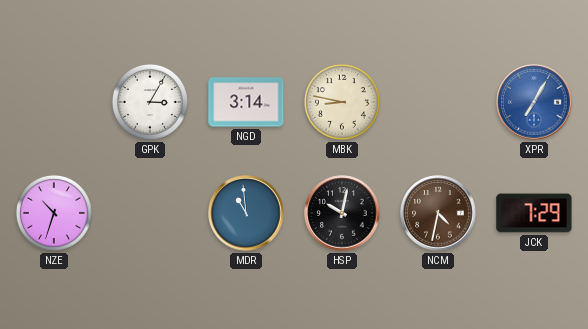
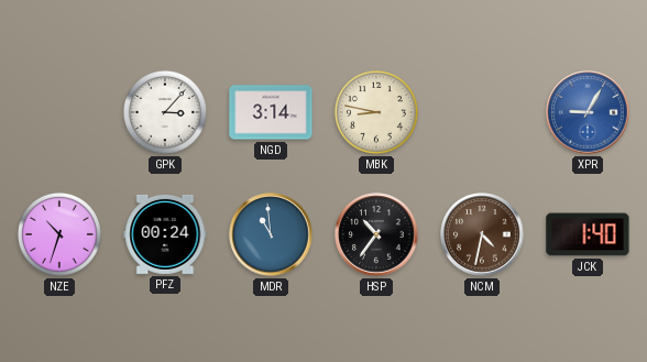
GPK: 3:05 -> 3:07 (165, 112)
XPR: 7:05 -> 9:05 (588, 112)
PFZ: none -> 00:24 (165, 234)
HSP: 10:02 -> 10:36 (376, 234)
JCK: 7:29 -> 1:40 (588, 234)
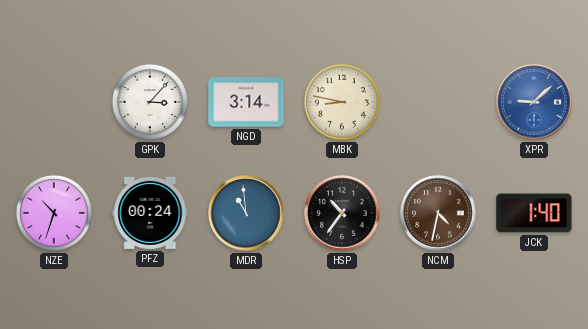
XPR: 9:05 -> 9:08 (534, 102)
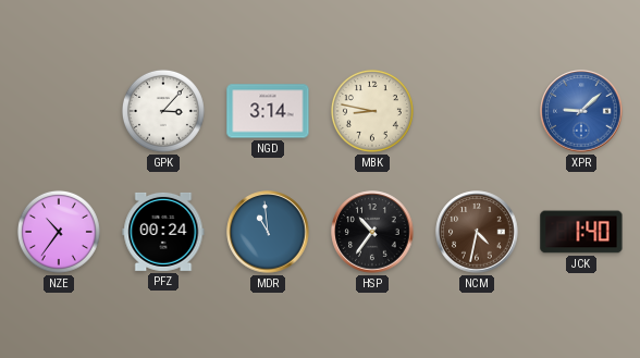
NZE: 10:33 -> 10:36 (59, 232)
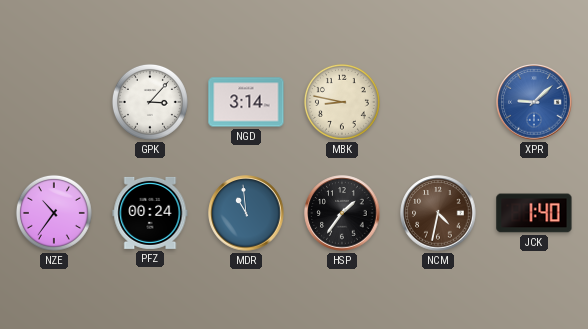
HSP: 10:36 -> 1:36 (342, 213)
